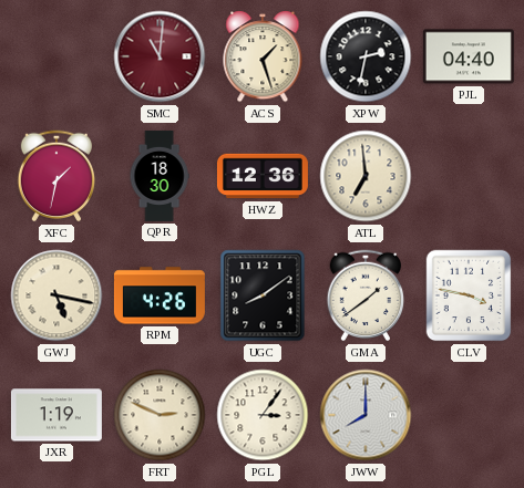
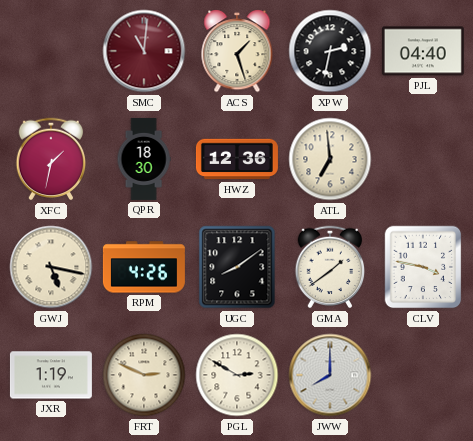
PGL: 3:06 -> 2:50 (237, 375)
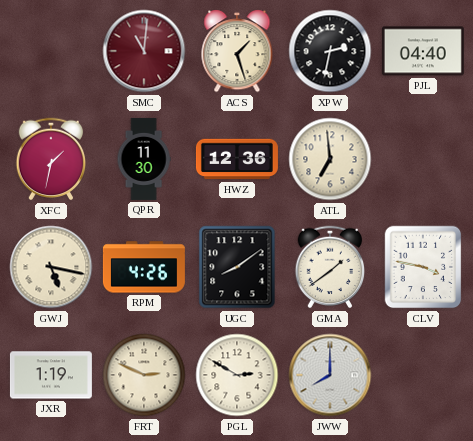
QPR: 18:30 -> 11:30 (144, 159)
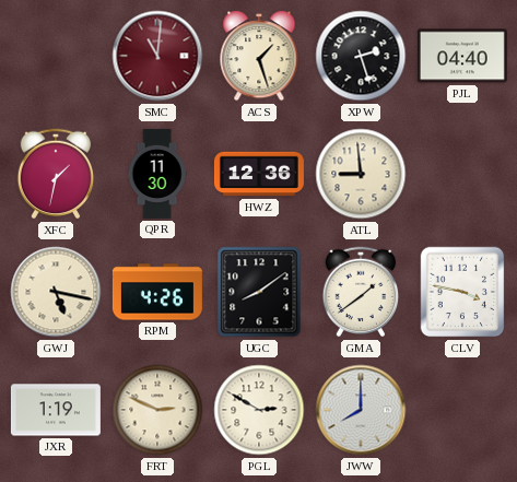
XPW: 2:32 -> 2:27 (361, 56)
ATL: 6:59 -> 8:59 (361, 174)
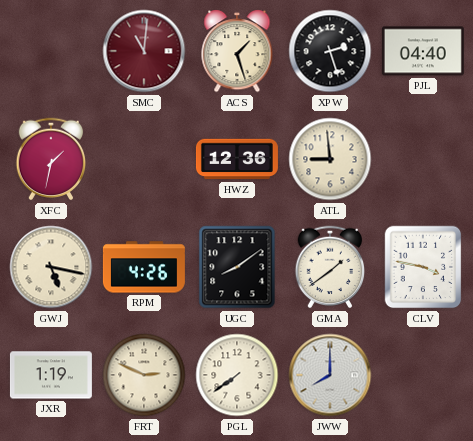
QPR: 11:30 -> none (157, 174)
PGL: 2:50 -> 7:39 (237, 375)
